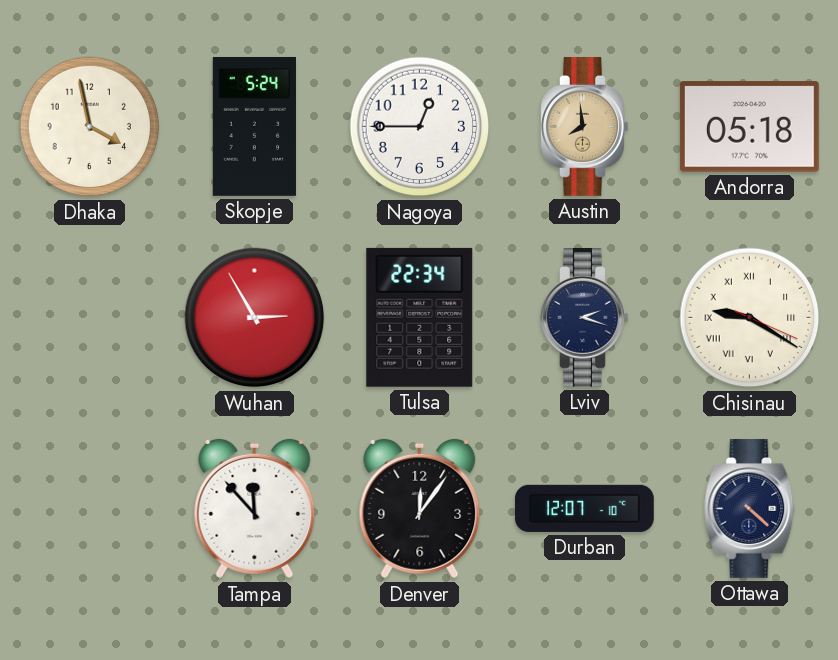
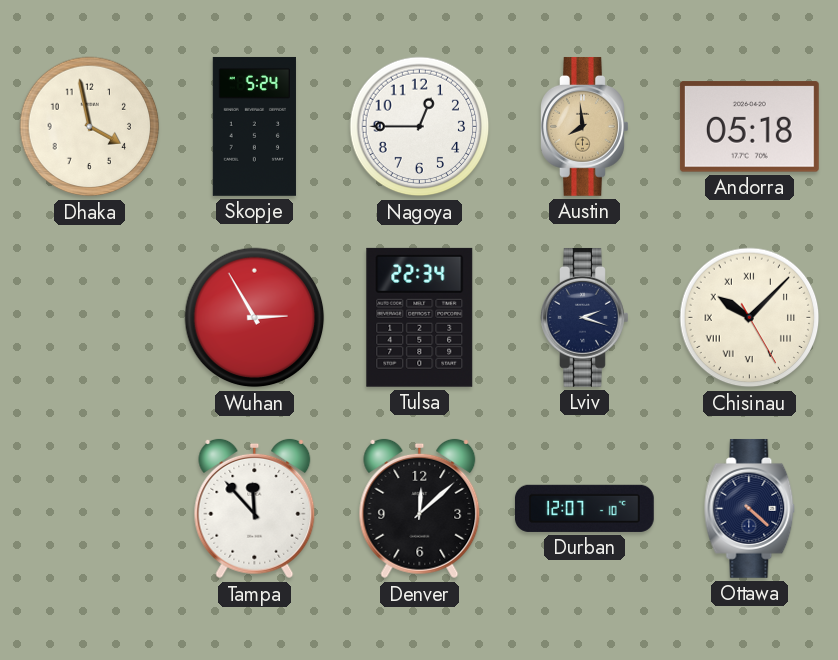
Chisinau: 9:20 -> 10:07 (750, 318)
Denver: 12:06 -> 12:08 (420, 509)
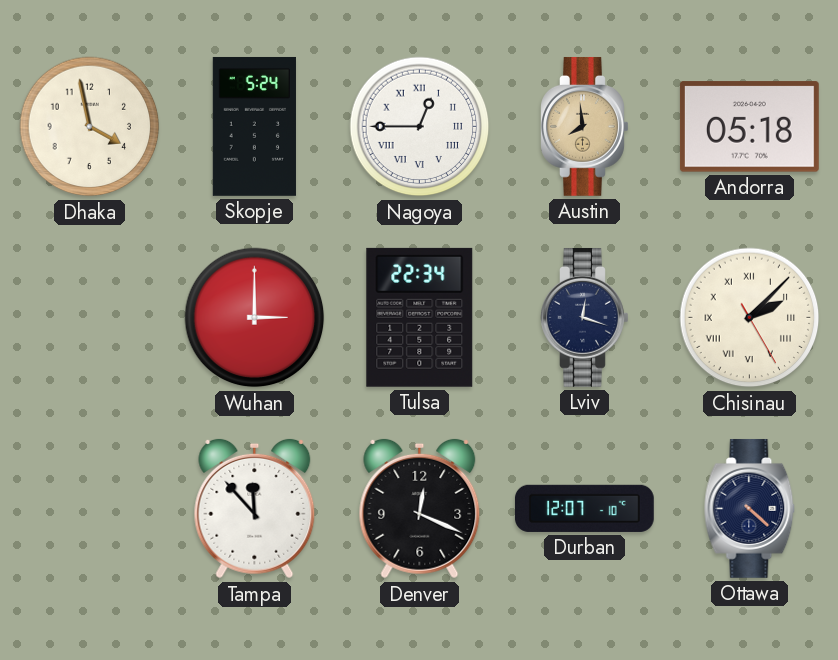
Nagoya numerals: Arabic -> Roman (420, 127)
Wuhan: 2:55 -> 3:00 (255, 318)
Lviv: 2:18 -> 12:18 (585, 317)
Chisinau: 10:07 -> 2:07 (750, 318)
Denver: 12:08 -> 12:19 (420, 509)
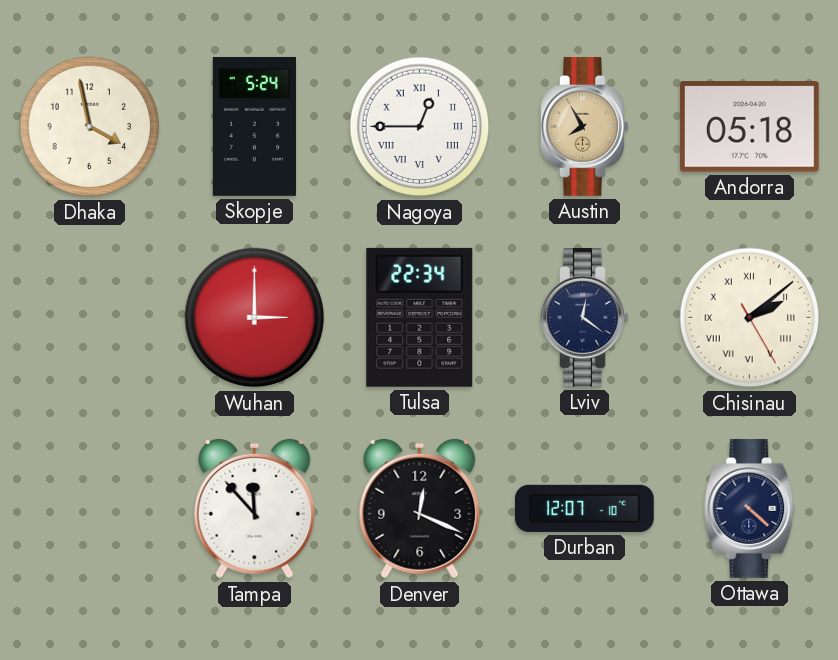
Austin: 7:59 -> 7:55 (585, 126)
Lviv: 12:18 -> 12:21 (585, 317)
Chisinau: 2:07 -> 2:08 (750, 318)
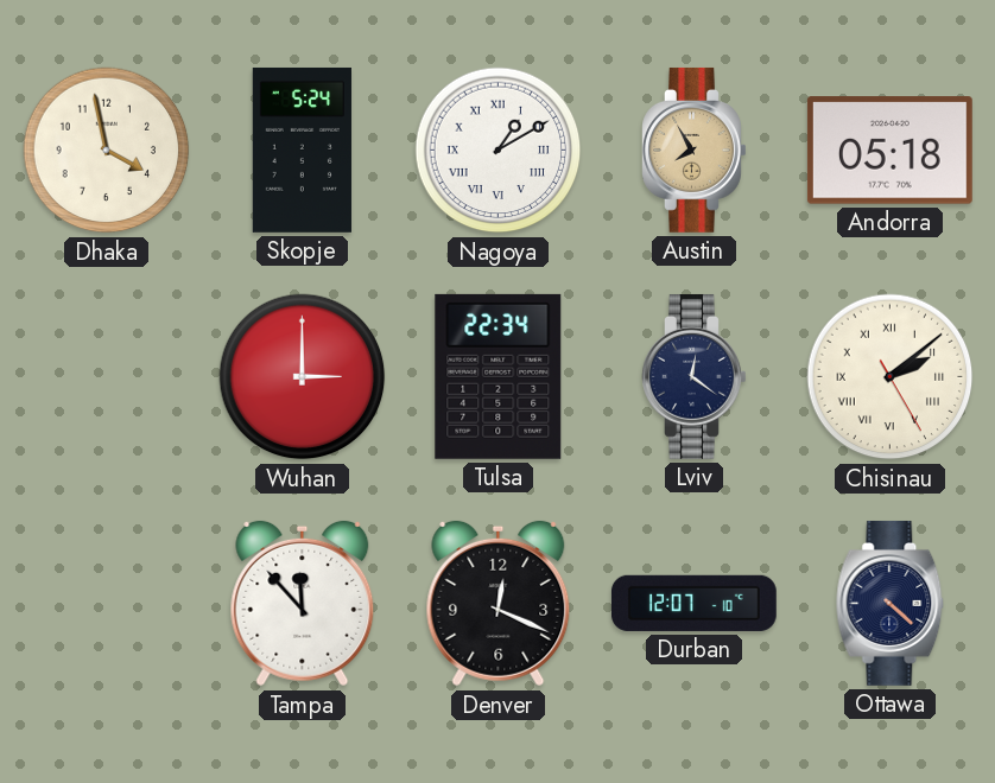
Nagoya: 12:45 -> 1:10 (499, 151)
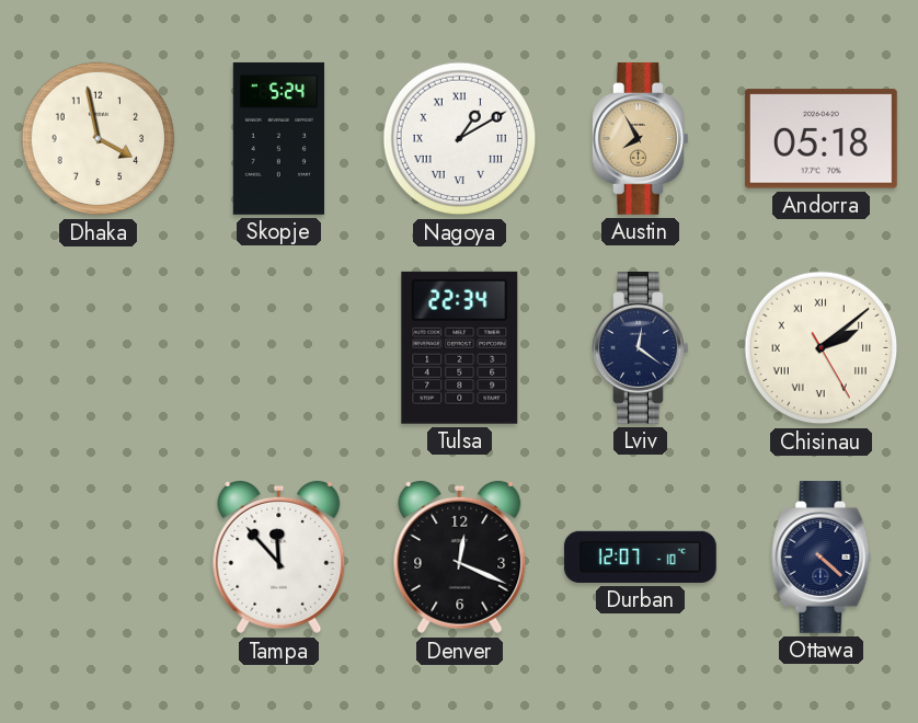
Wuhan: 3:00 -> none (303, 377)
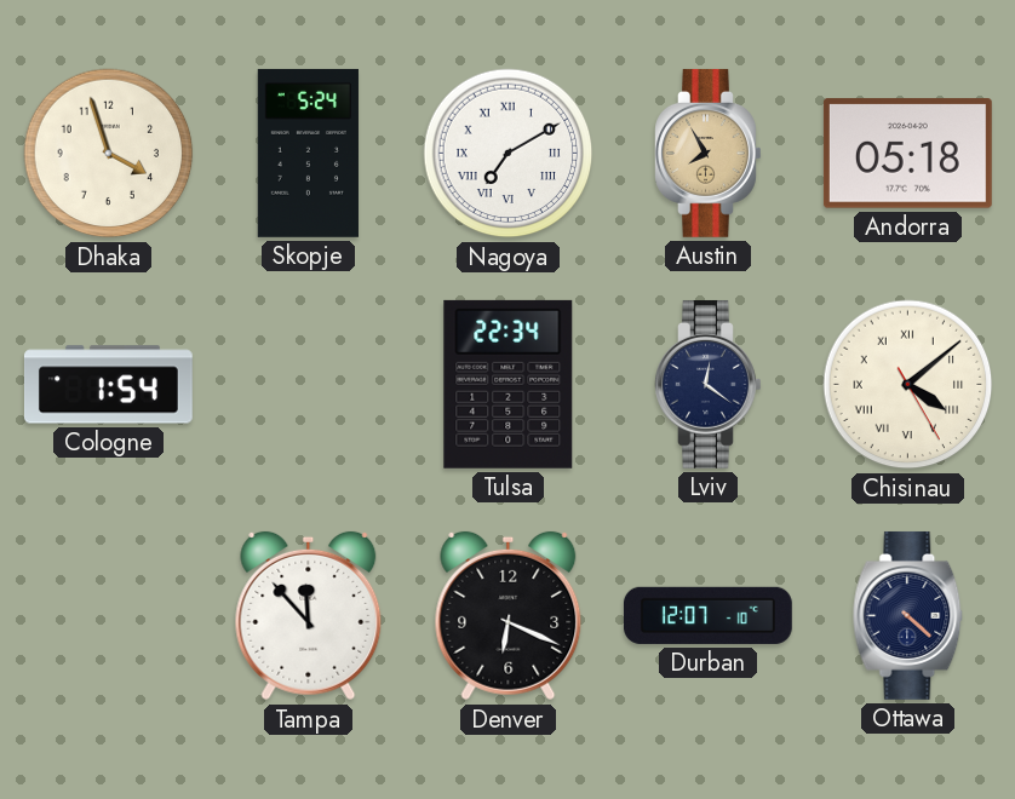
Dhaka: 3:58 -> 3:57 (109, 154)
Nagoya: 1:10 -> 7:10 (509, 154)
Cologne: none -> 1:54 (108, 385)
Chisinau: 2:08 -> 4:08 (908, 385)
Denver: 12:19 -> 6:19 (509, 616)
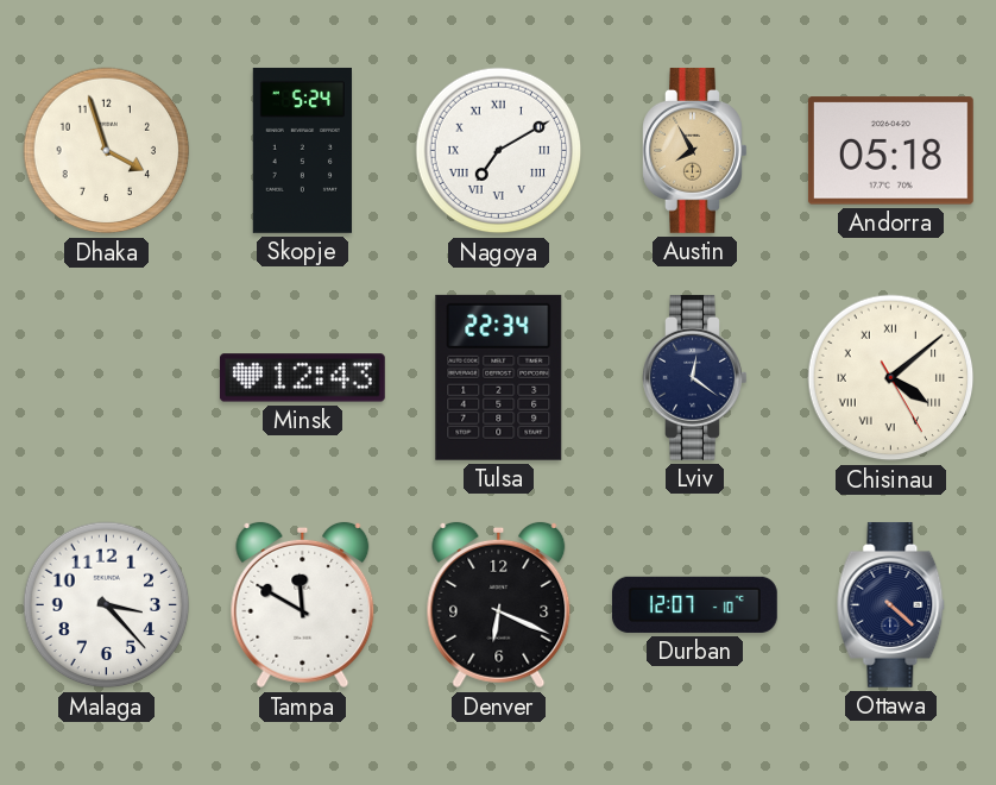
Cologne: 1:54 -> none (108, 385)
Minsk: none -> 12:43 (302, 378)
Malaga: none -> 3:23 (107, 605)
Tampa: 11:53 -> 11:50 (303, 605)
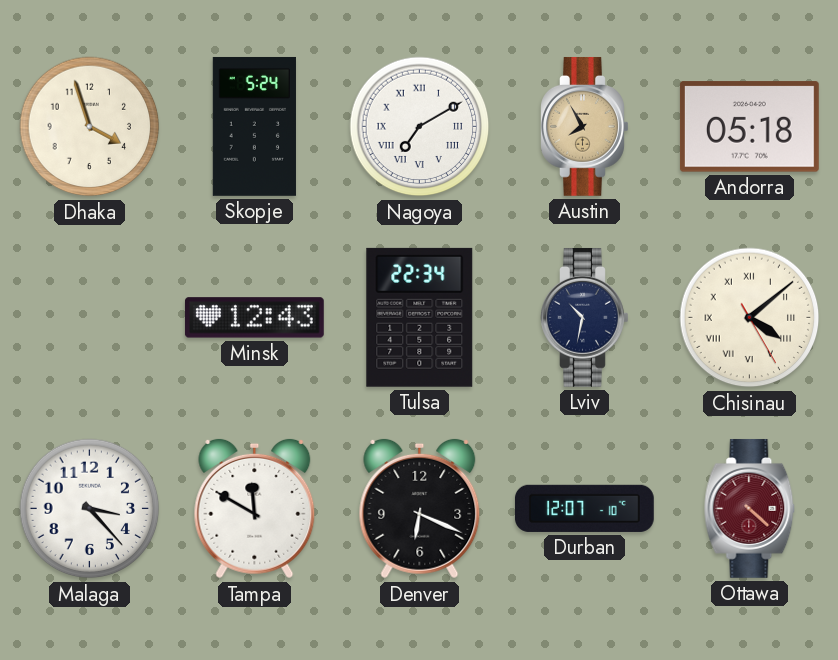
Lviv: 12:21 -> 10:32 (585, 317)
Ottawa dial: navy -> burgundy (750, 508)
